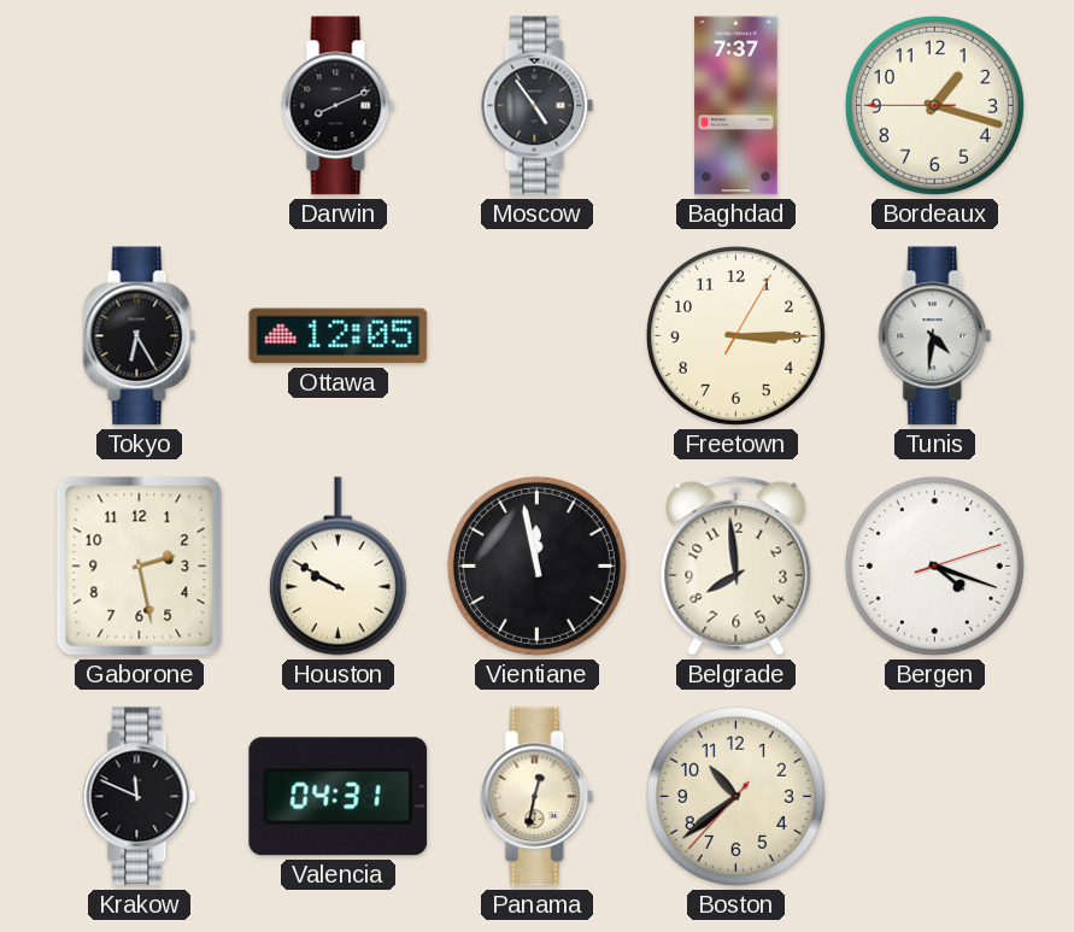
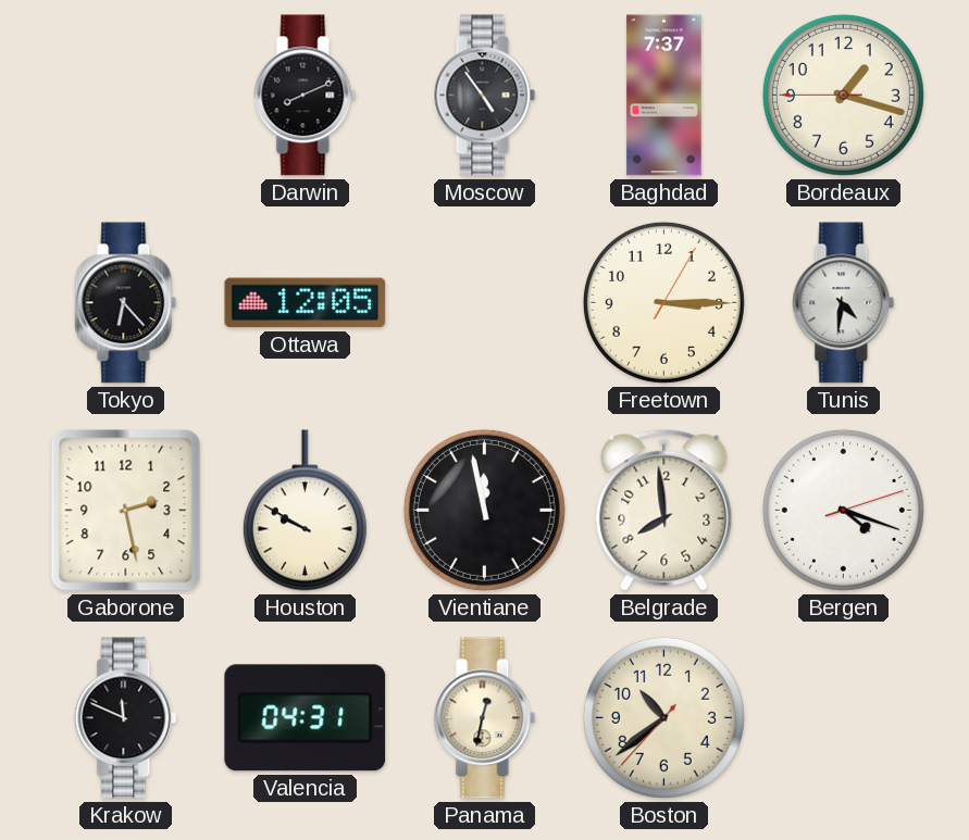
Tokyo: 6:25 -> 6:23 (126, 303)
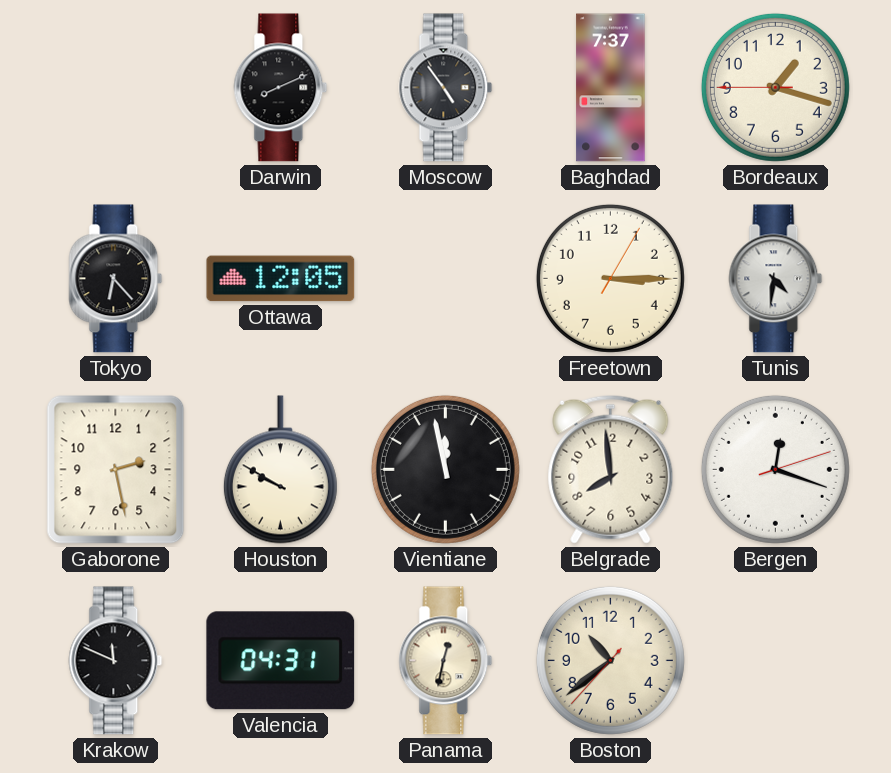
Bergen: 4:18 -> 12:18 (775, 469)
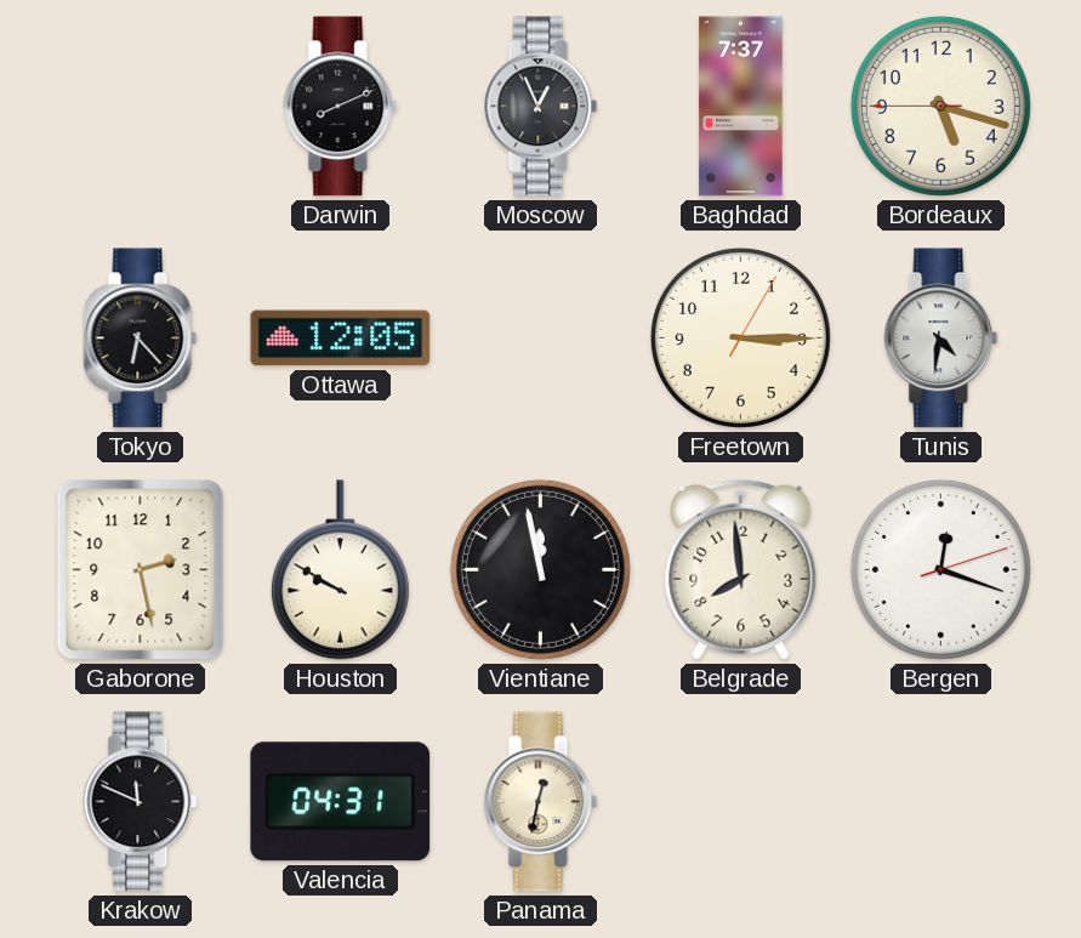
Moscow: 4:54 -> 12:56 (541, 107)
Bordeaux: 1:17 -> 5:17 (940, 106)
Boston: 10:38 -> none (610, 660)
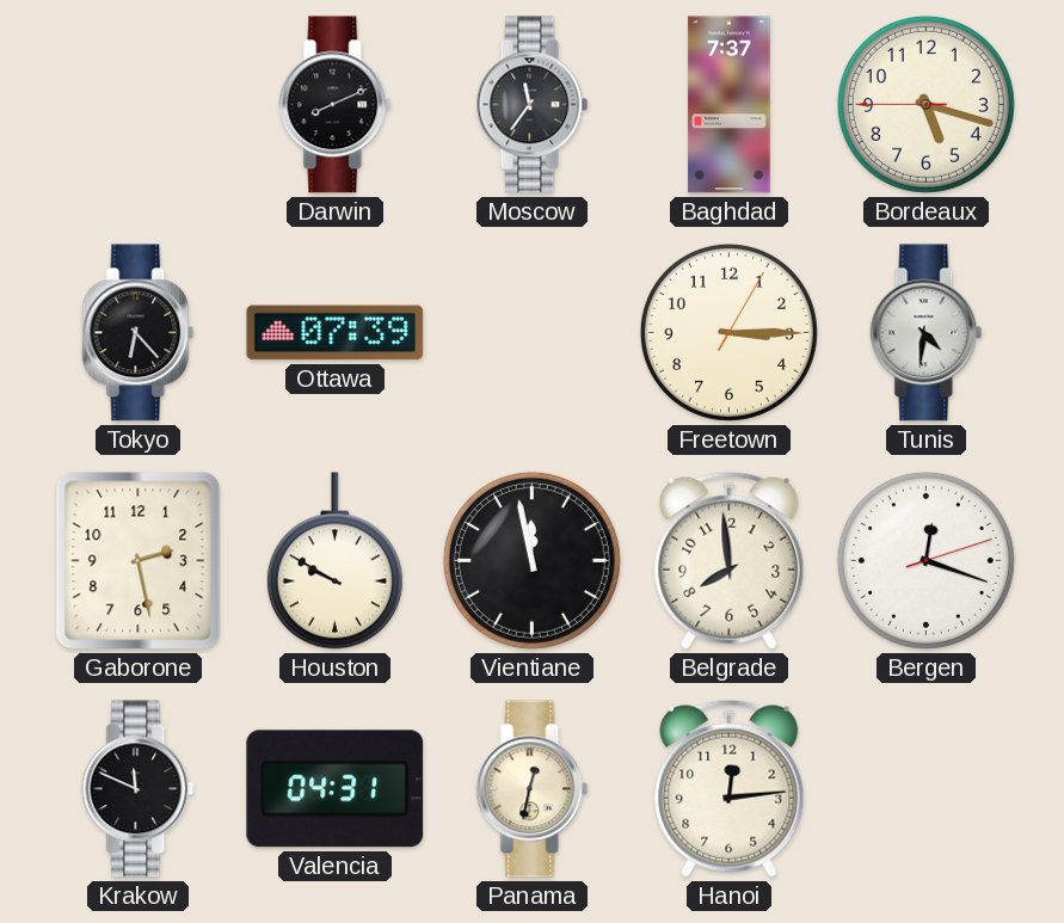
Moscow: 12:56 -> 11:36 (533, 105)
Ottawa: 12:05 -> 07:39 (336, 333)
Hanoi: none -> 12:14 (730, 788)
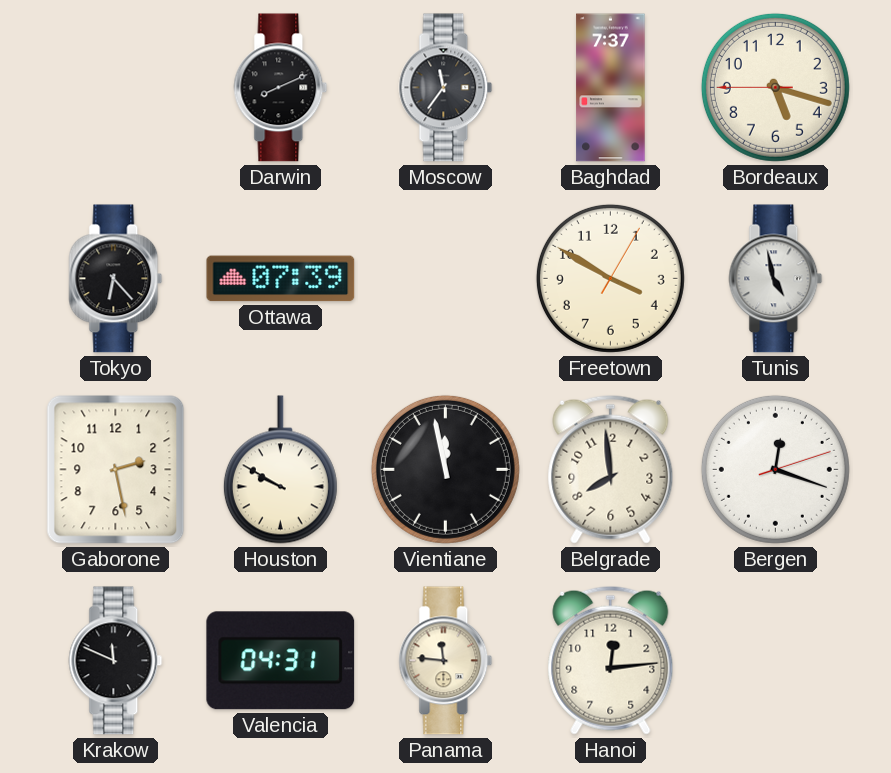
Freetown: 3:15 -> 3:50 (610, 278)
Tunis: 4:31 -> 4:58 (776, 279)
Panama: 12:32 -> 11:46 (446, 661)
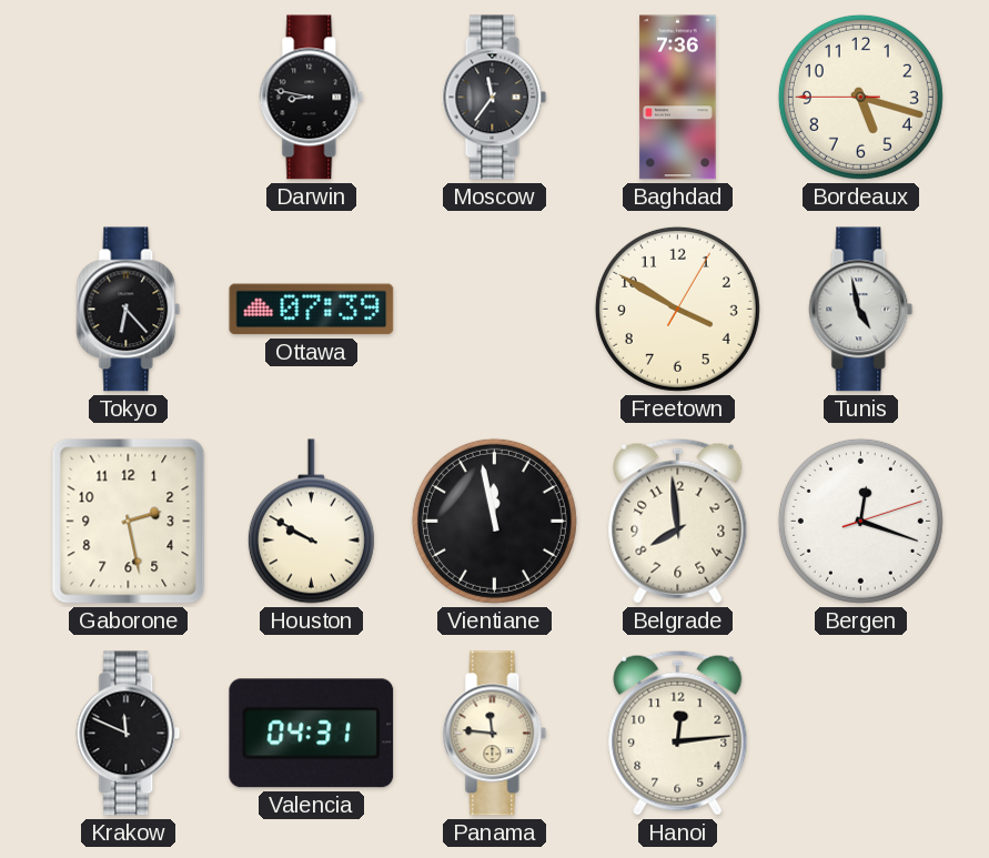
Darwin: 8:11 -> 8:47 (312, 98)
Baghdad: 7:37 -> 7:36 (678, 98)
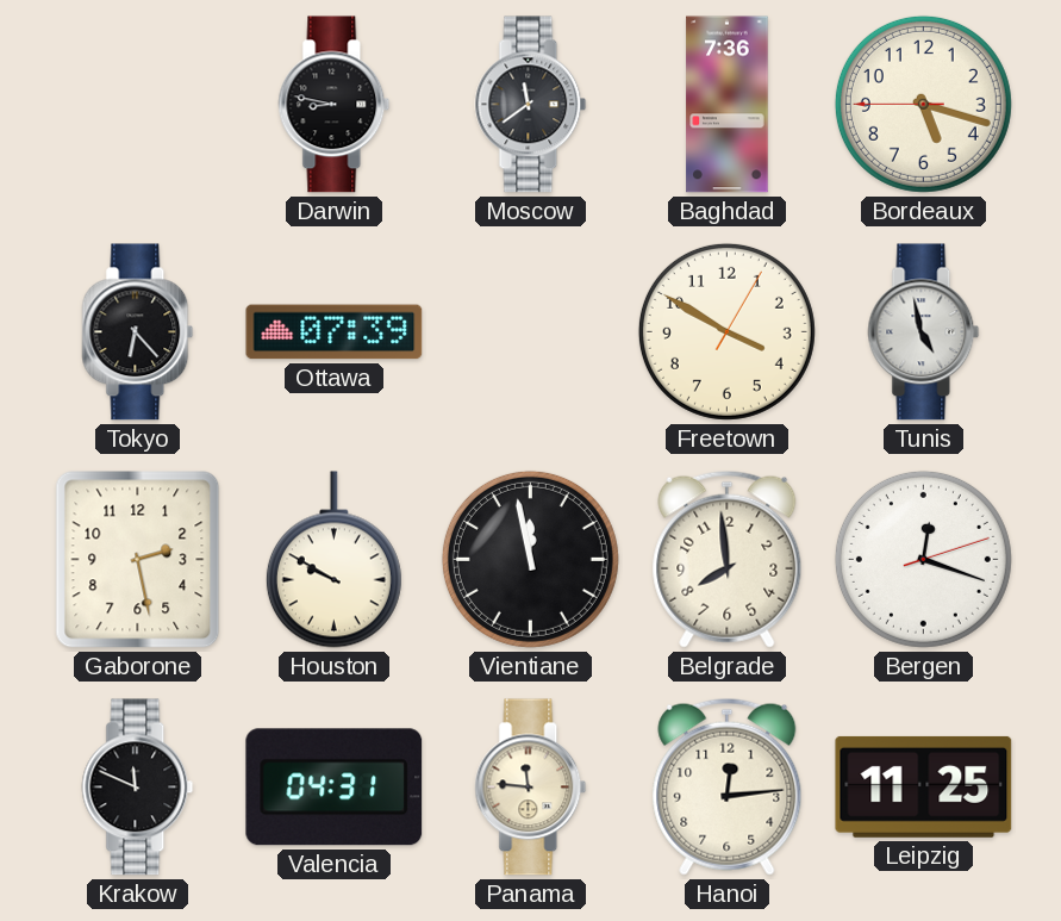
Moscow: 11:36 -> 11:39 (531, 105)
Leipzig: none -> 11:25 (924, 786)
